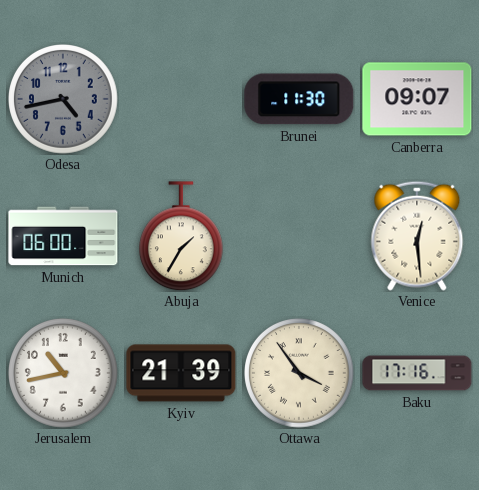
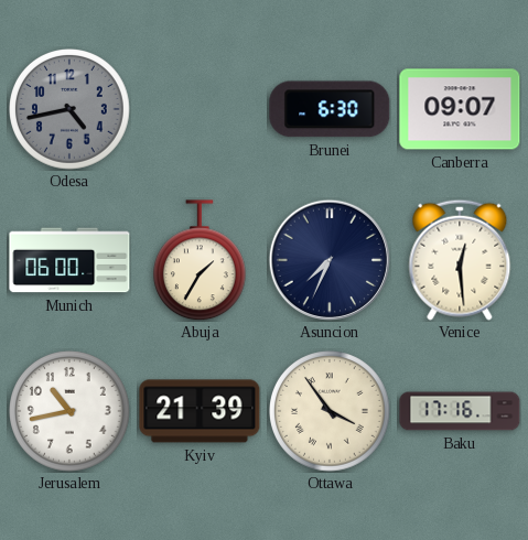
Brunei: 11:30 -> 6:30 (330, 109)
Asuncion: none -> 7:34 (328, 259)
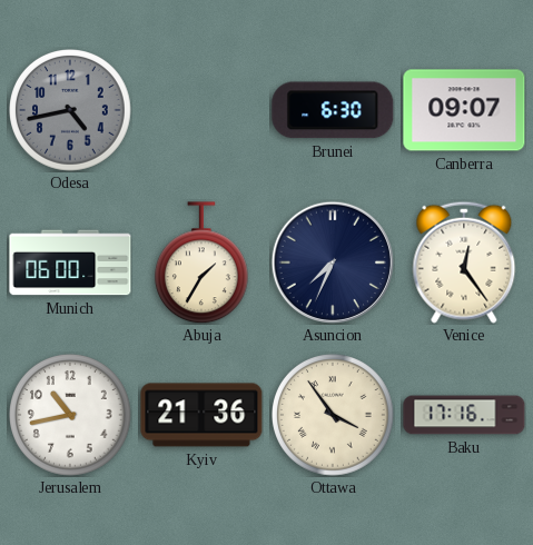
Venice: 12:29 -> 12:24 (464, 262)
Kyiv: 21:39 -> 21:36 (201, 415)
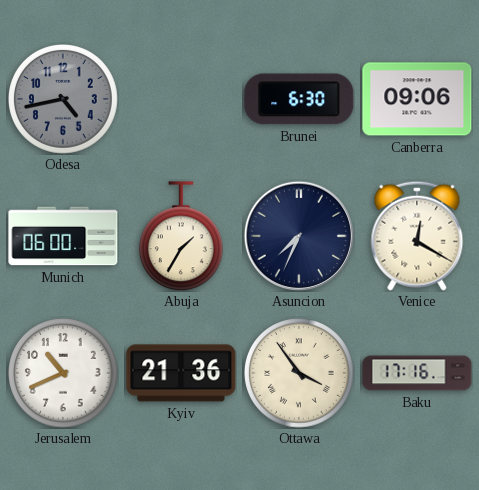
Canberra: 09:07 -> 09:06 (417, 99)
Venice: 12:24 -> 12:20 (417, 236)
Jerusalem: 10:43 -> 10:41 (64, 374)
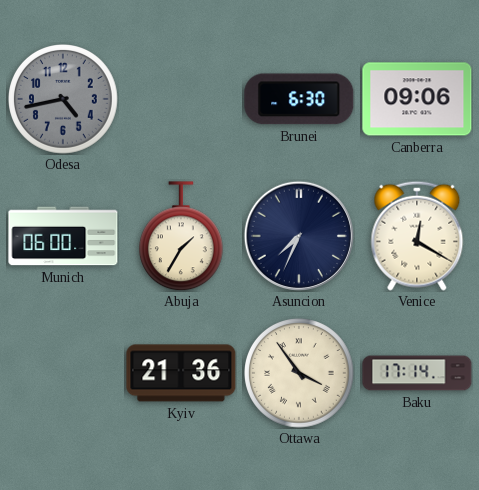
Jerusalem: 10:41 -> none (64, 374)
Baku: 17:16 -> 17:14 (417, 373)
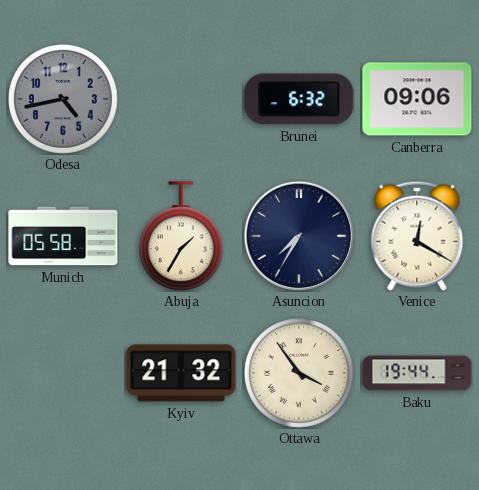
Brunei: 6:30 -> 6:32 (299, 99)
Munich: 06:00 -> 05:58 (63, 236)
Asuncion: 7:34 -> 7:35 (298, 235)
Kyiv: 21:36 -> 21:32 (181, 373)
Baku: 17:14 -> 19:44 (417, 373)
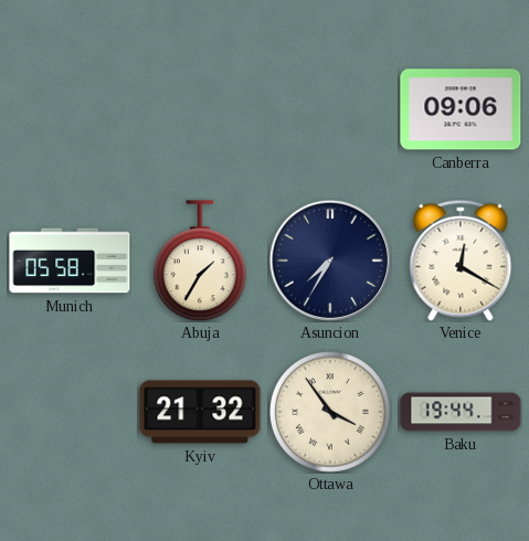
Odesa: 4:43 -> none (64, 100)
Brunei: 6:32 -> none (299, 99)
